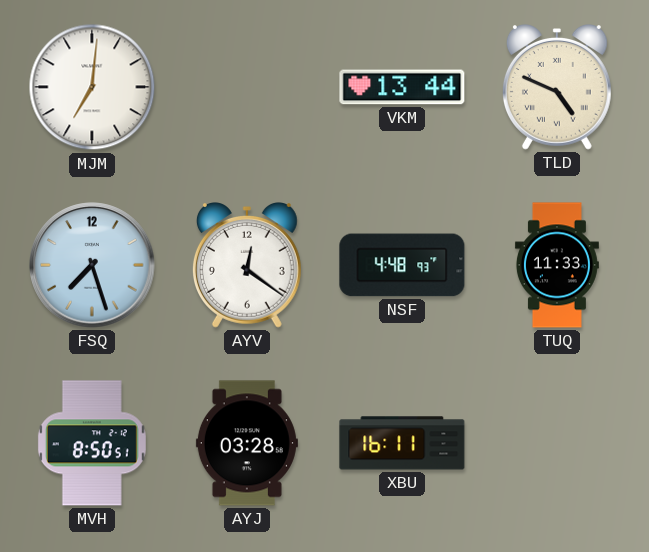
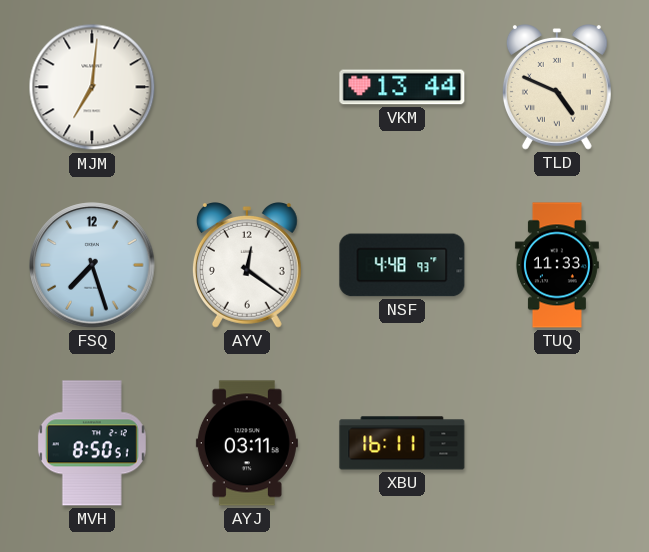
AYJ: 03:28 -> 03:11 (247, 443)
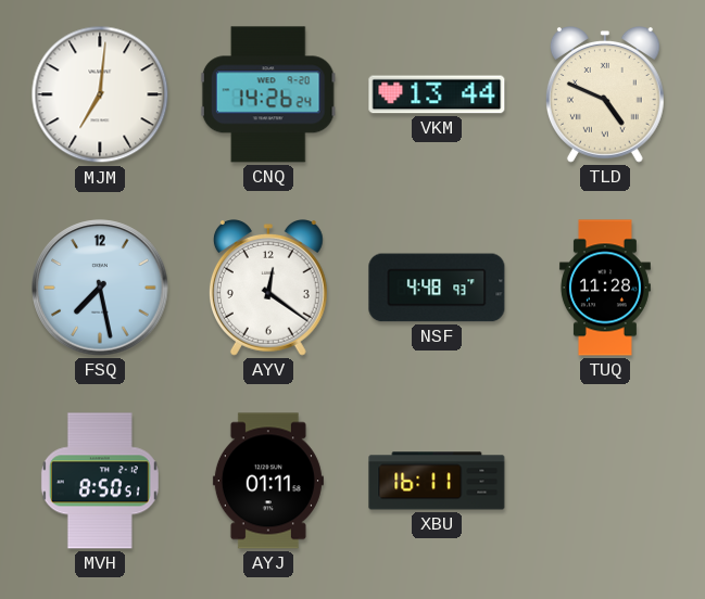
CNQ: none -> 14:26 (268, 94)
FSQ: 7:27 -> 7:28 (100, 288)
TUQ: 11:33 -> 11:28 (605, 288)
AYJ: 03:11 -> 01:11 (268, 481)
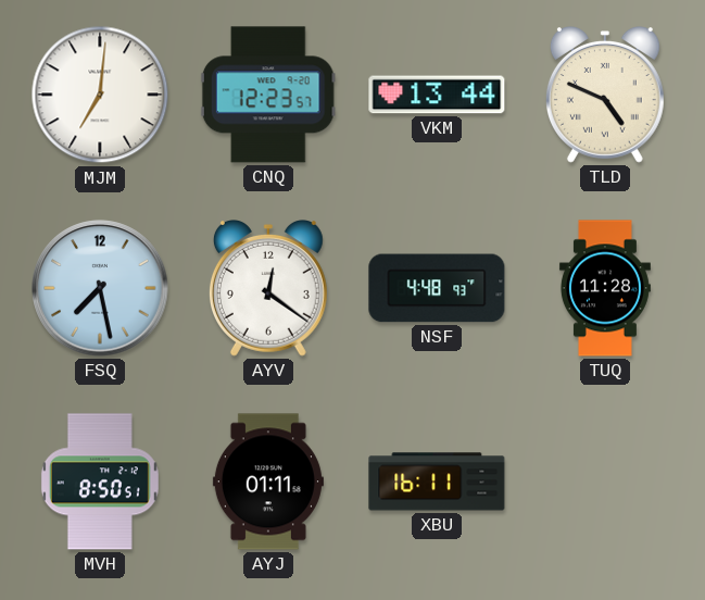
CNQ: 14:26 -> 12:23 (268, 95)
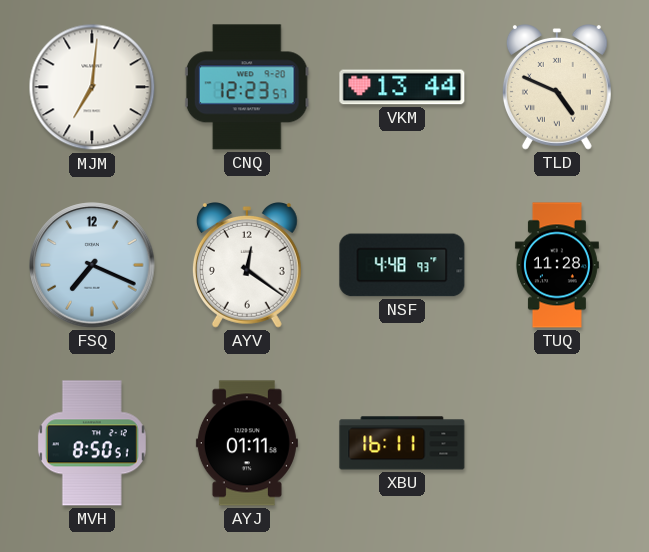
FSQ: 7:28 -> 7:19 (92, 265)
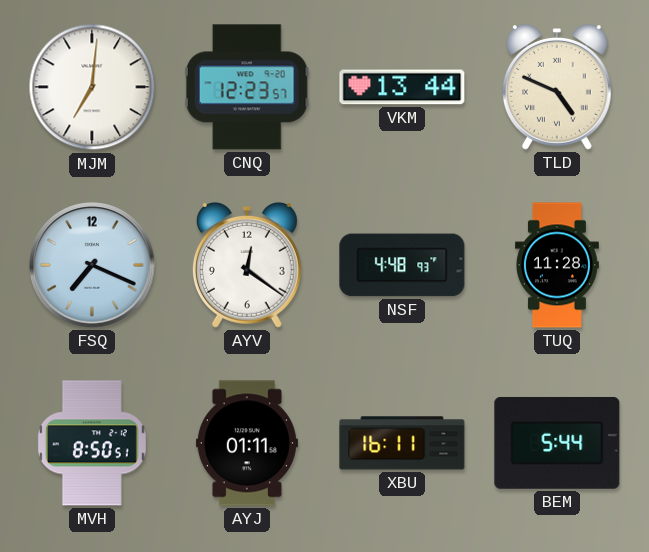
BEM: none -> 5:44 (557, 443)
